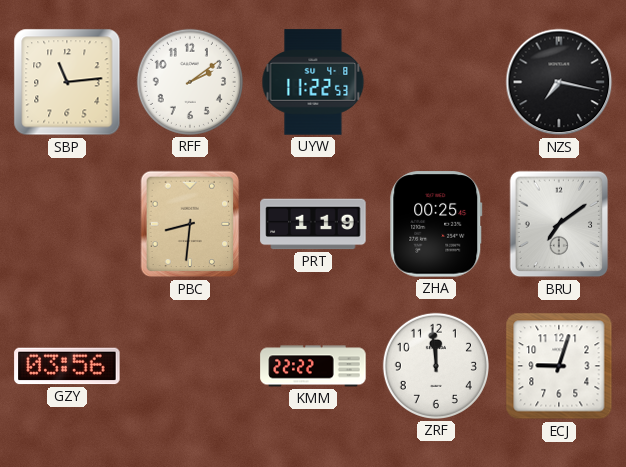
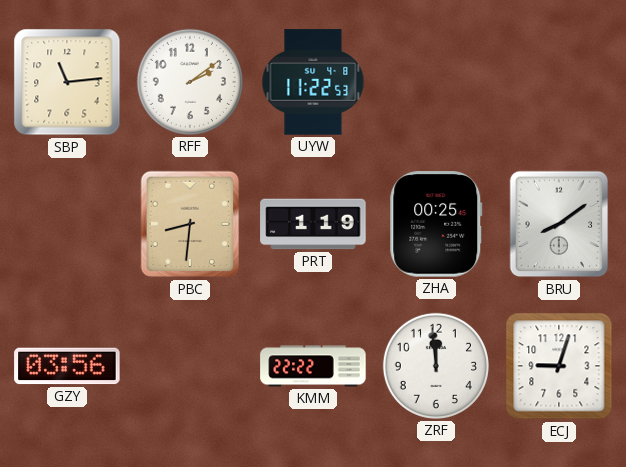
NZS: 7:17 -> none (559, 82)
BRU: 7:09 -> 8:09 (559, 224)
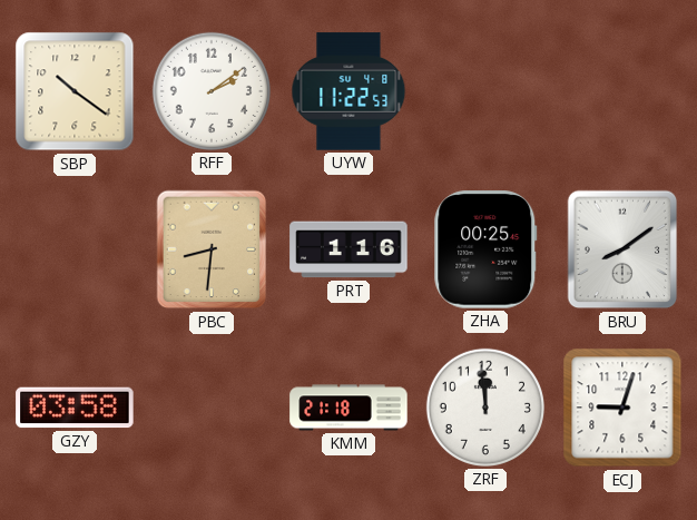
SBP: 11:14 -> 10:21 (75, 91)
PRT: 1:19 -> 1:16 (348, 249)
GZY: 03:56 -> 03:58 (75, 408)
KMM: 22:22 -> 21:18 (348, 408)
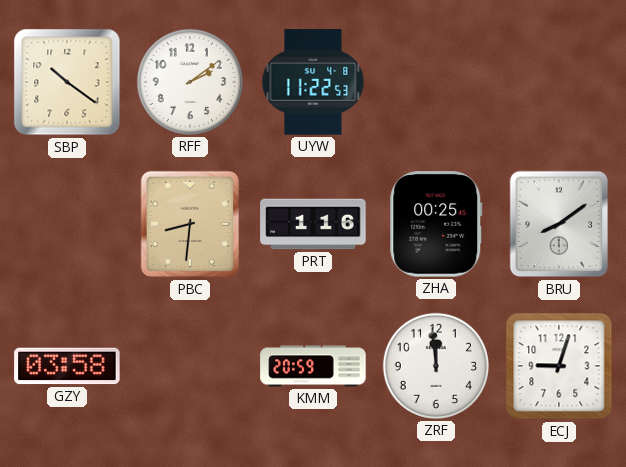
KMM: 21:18 -> 20:59 (313, 366)
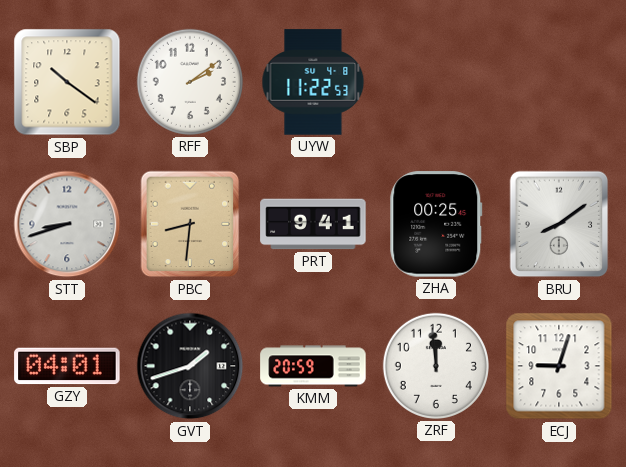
STT: none -> 8:42 (67, 224)
PRT: 1:16 -> 9:41 (313, 224)
GZY: 03:58 -> 04:01 (67, 366)
GVT: none -> 1:42 (190, 366)
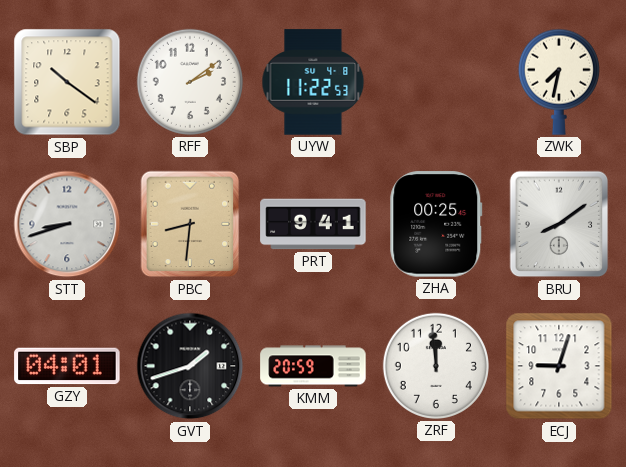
ZWK: none -> 7:32 (559, 82)
